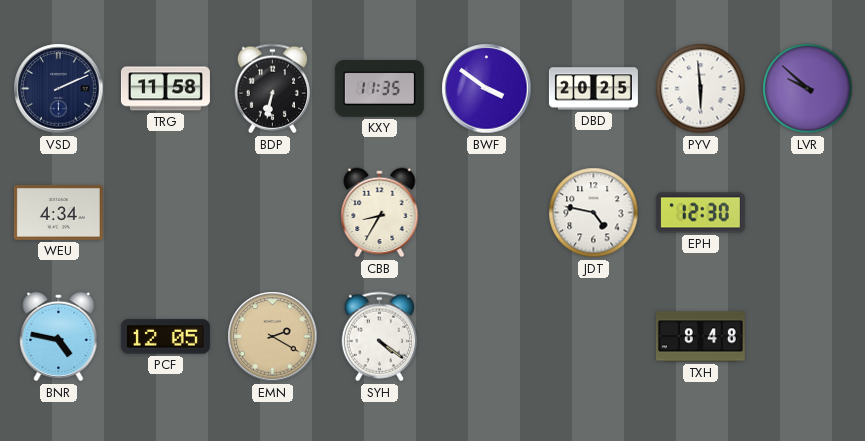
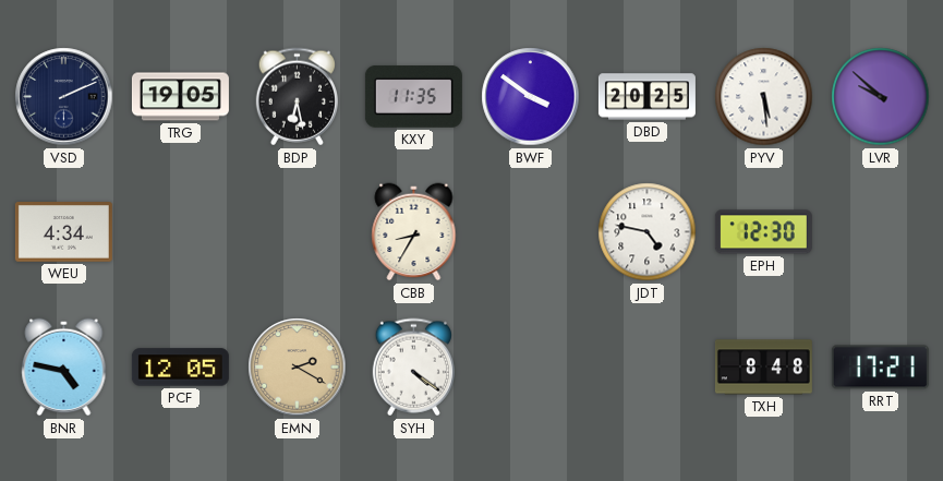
TRG: 11:58 -> 19:05 (180, 97)
BDP: 6:32 -> 6:28 (297, 97)
PYV: 5:59 -> 5:29 (764, 97)
RRT: none -> 17:21 (880, 368)
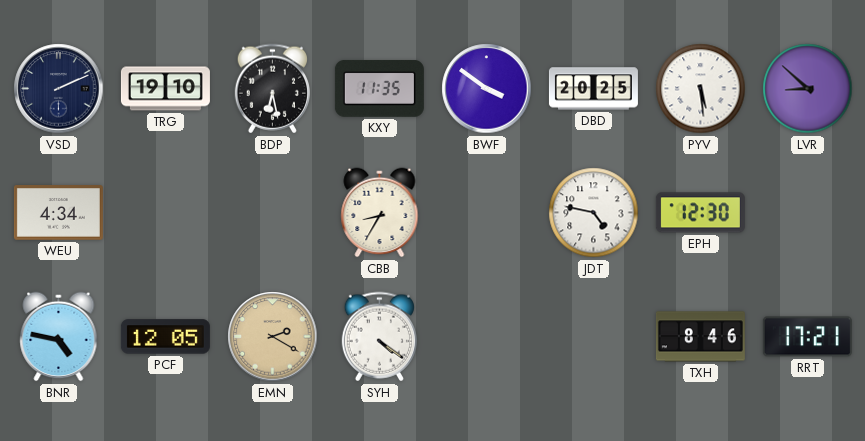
TRG: 19:05 -> 19:10 (165, 89)
LVR: 9:52 -> 8:52 (808, 89)
TXH: 8:48 -> 8:46 (700, 337)
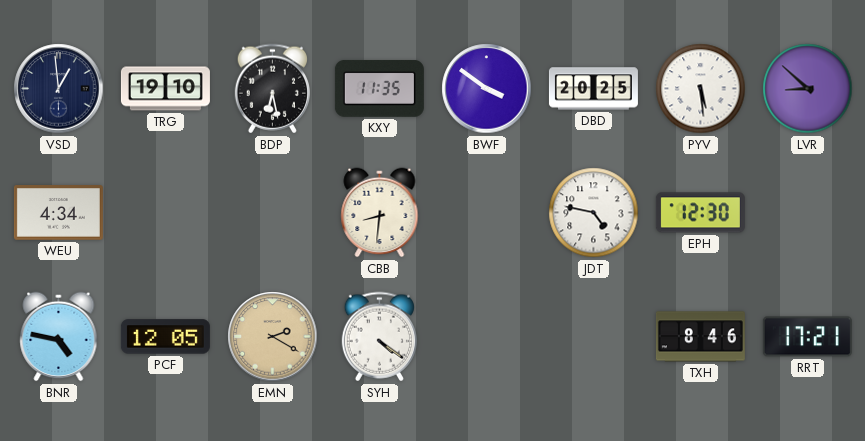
VSD: 2:11 -> 12:59 (59, 89)
CBB: 8:35 -> 8:31 (380, 213)
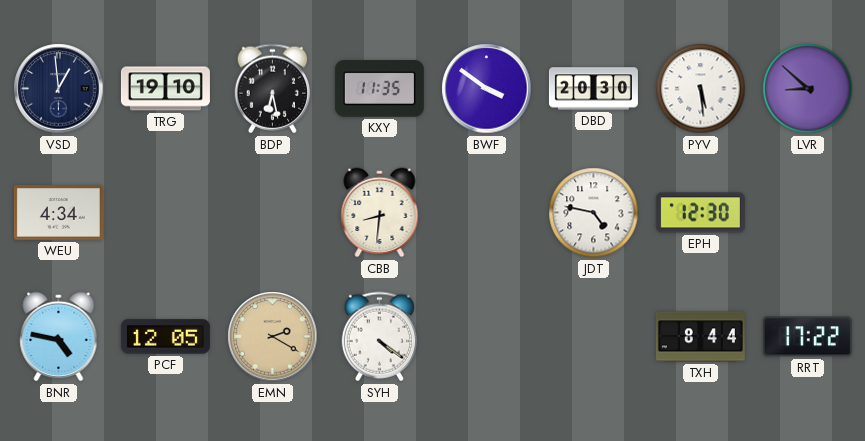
DBD: 20:25 -> 20:30 (593, 89)
TXH: 8:46 -> 8:44 (700, 337)
RRT: 17:21 -> 17:22 (807, 337)
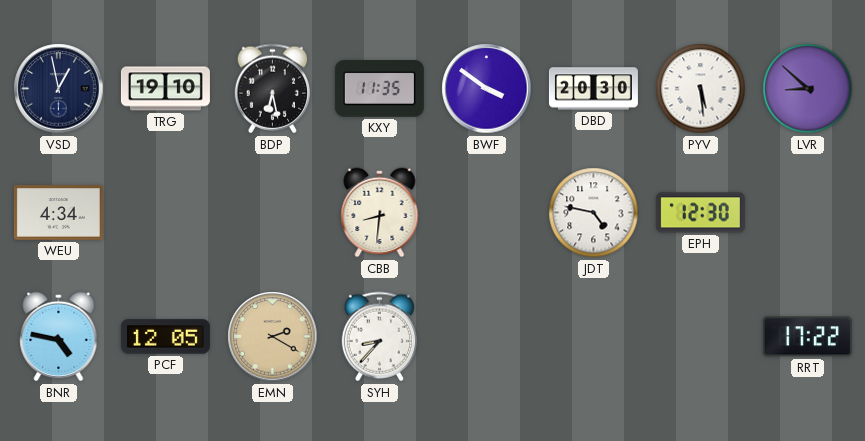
VSD: 12:59 -> 12:58 (59, 89)
SYH: 4:21 -> 8:37 (379, 337)
TXH: 8:44 -> none (700, 337)
